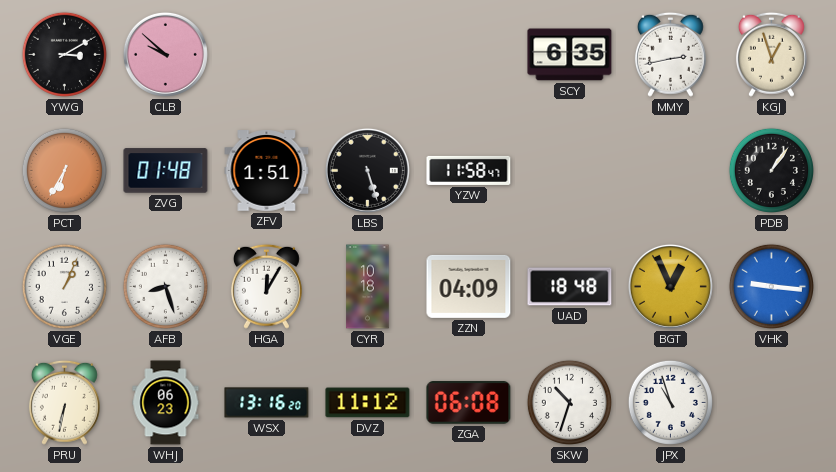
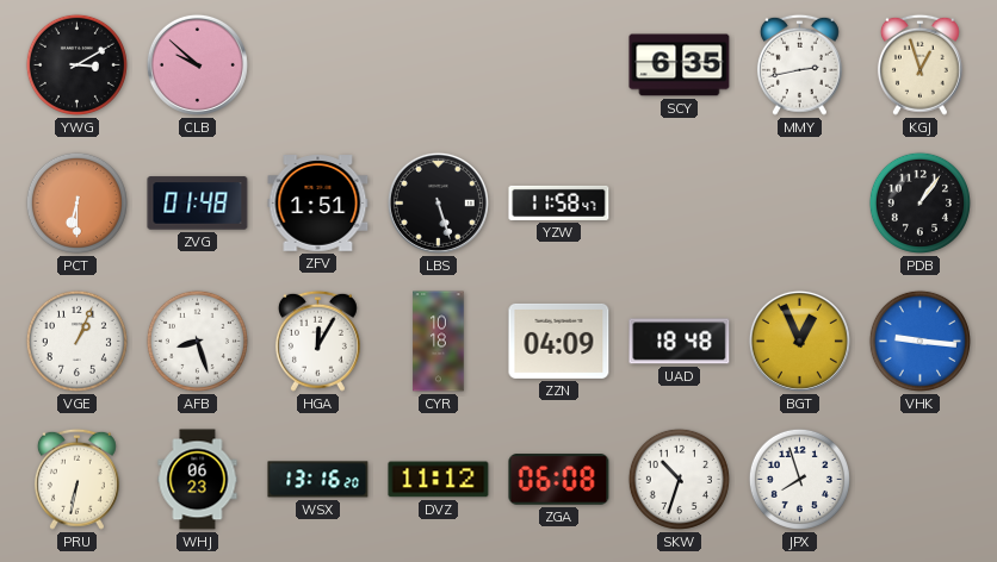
PCT: 6:35 -> 6:30 (76, 202)
JPX: 10:57 -> 7:57 (799, 479)
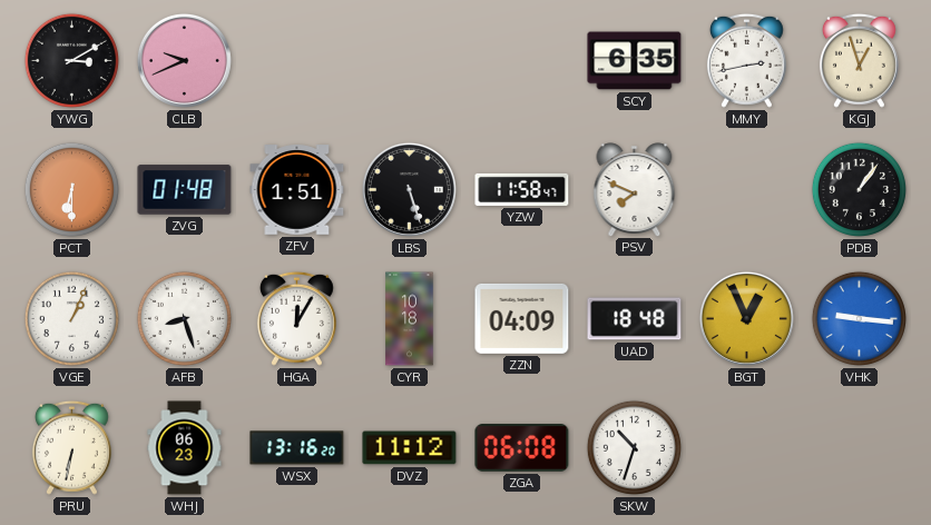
CLB: 9:52 -> 9:41 (184, 60)
PSV: none -> 7:49 (635, 189)
JPX: 7:57 -> none (799, 479)
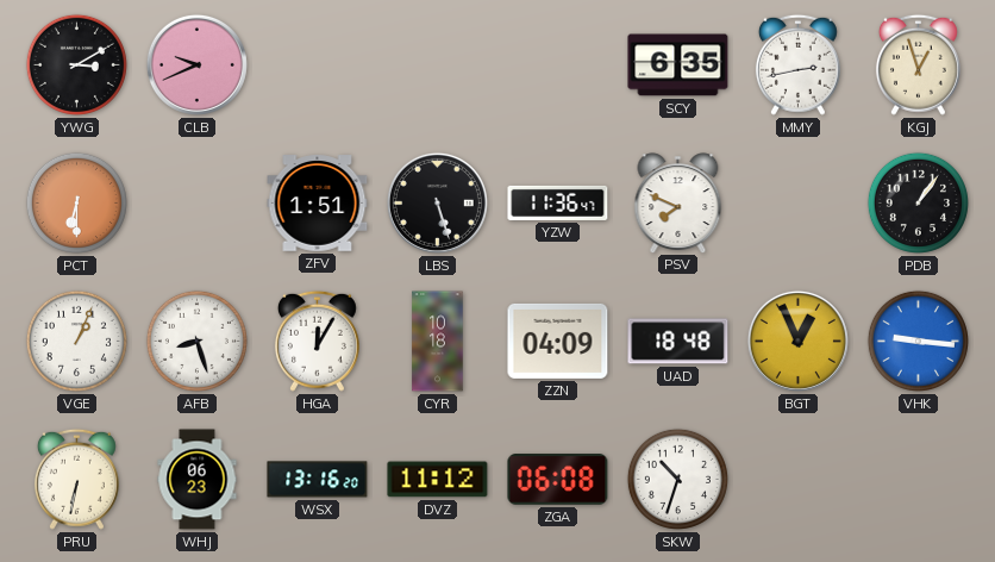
ZVG: 01:48 -> none (185, 190)
YZW: 11:58 -> 11:36 (558, 202)
